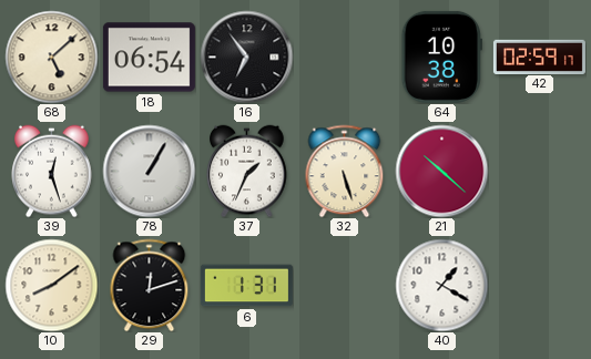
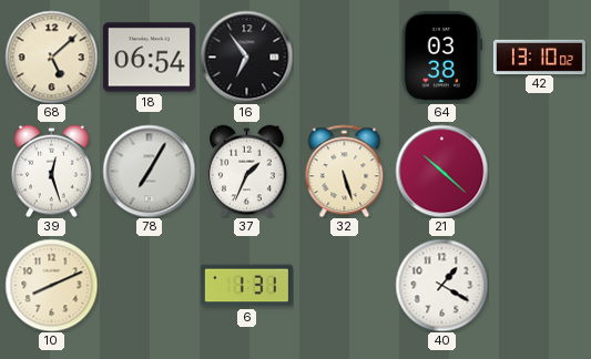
64: 10:38 -> 03:38 (441, 57)
42: 02:59 -> 13:10 (539, 57)
78: 1:05 -> 7:05 (149, 171)
10: 8:09 -> 8:11 (51, 285)
29: 12:12 -> none (150, 285)
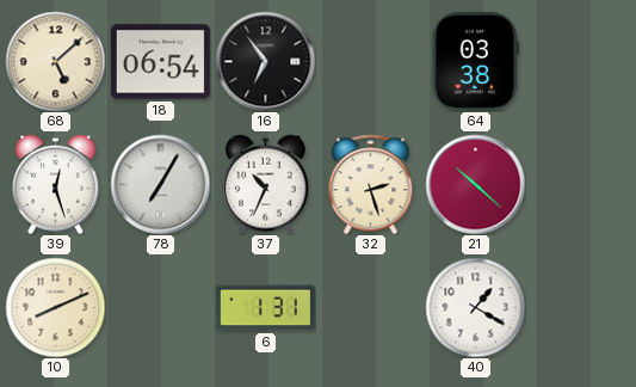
42: 13:10 -> none (539, 57)
37: 1:34 -> 10:34 (266, 184)
32: 5:27 -> 2:27 (371, 184)
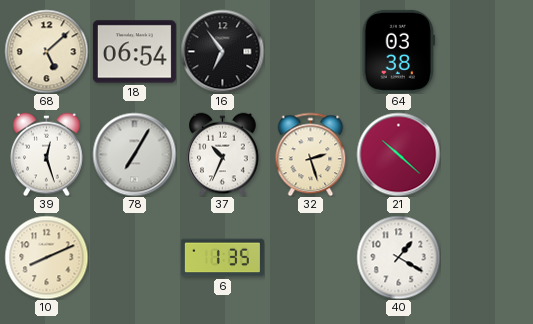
6: 1:31 -> 1:35 (222, 258)
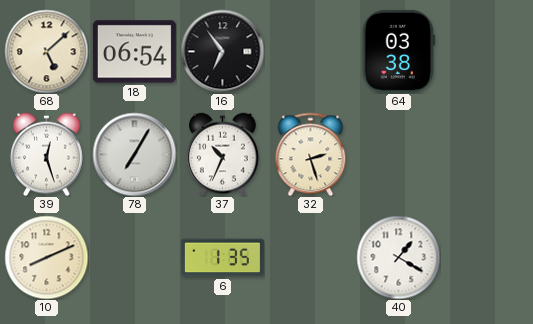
21: 10:22 -> none (398, 154)
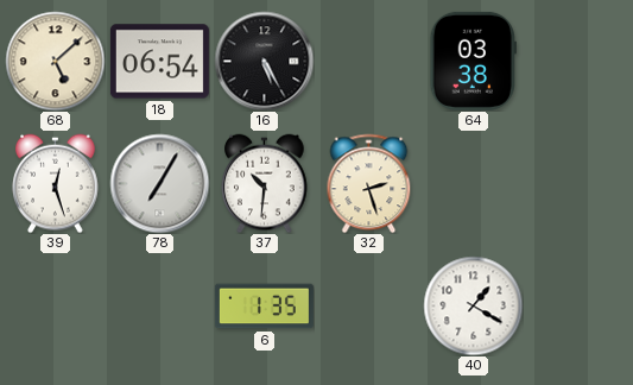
16: 6:54 -> 5:25 (264, 61)
37: 10:34 -> 10:31 (265, 183)
10: 8:11 -> none (46, 257)
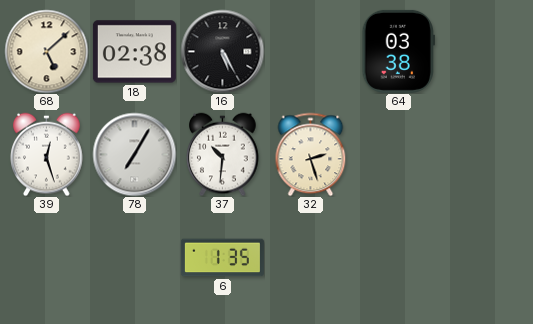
18: 06:54 -> 02:38 (134, 52)
40: 1:20 -> none (473, 305)
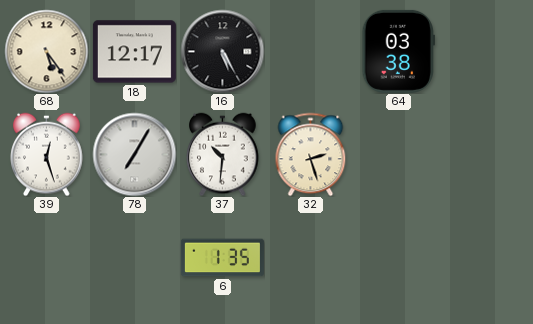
68: 5:08 -> 5:24 (46, 51)
18: 02:38 -> 12:17 (134, 52)
